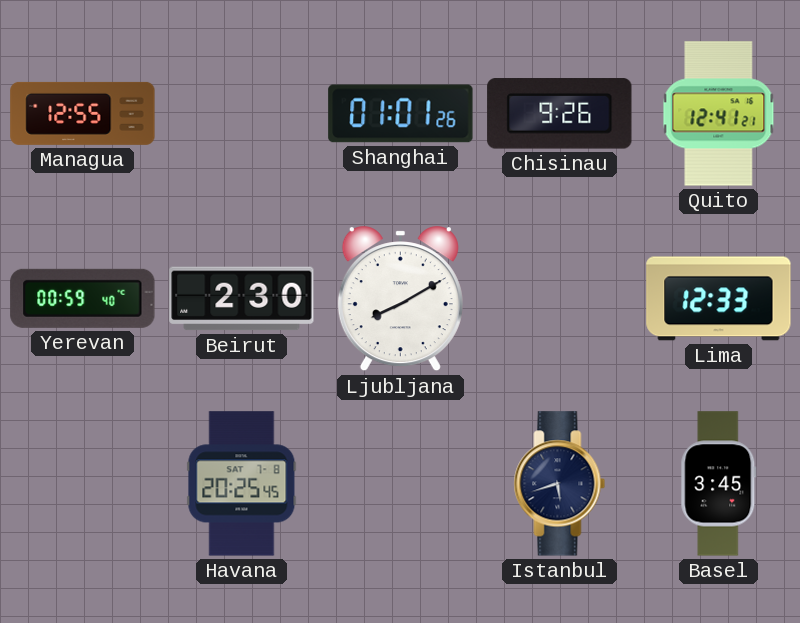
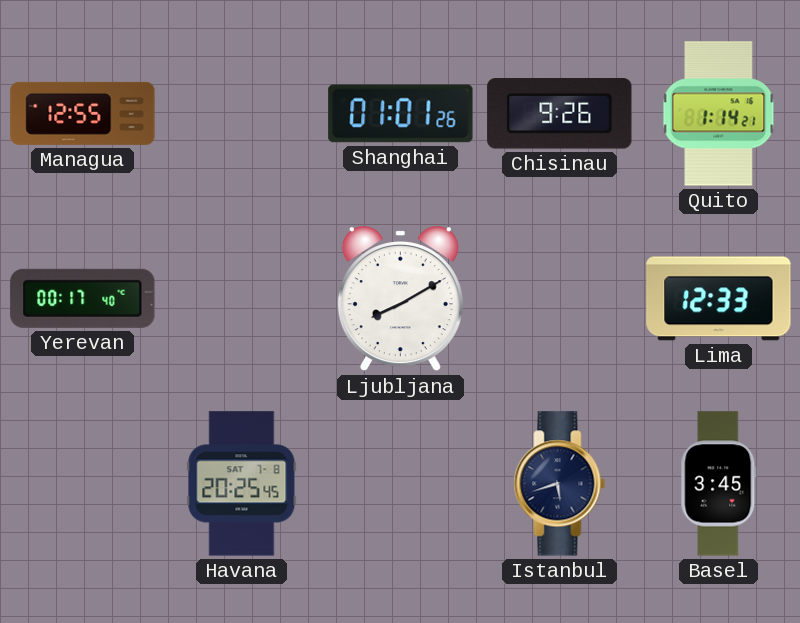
Quito: 12:41 -> 1:14 (719, 114)
Yerevan: 00:59 -> 00:17 (83, 298)
Beirut: 2:30 -> none (242, 299)
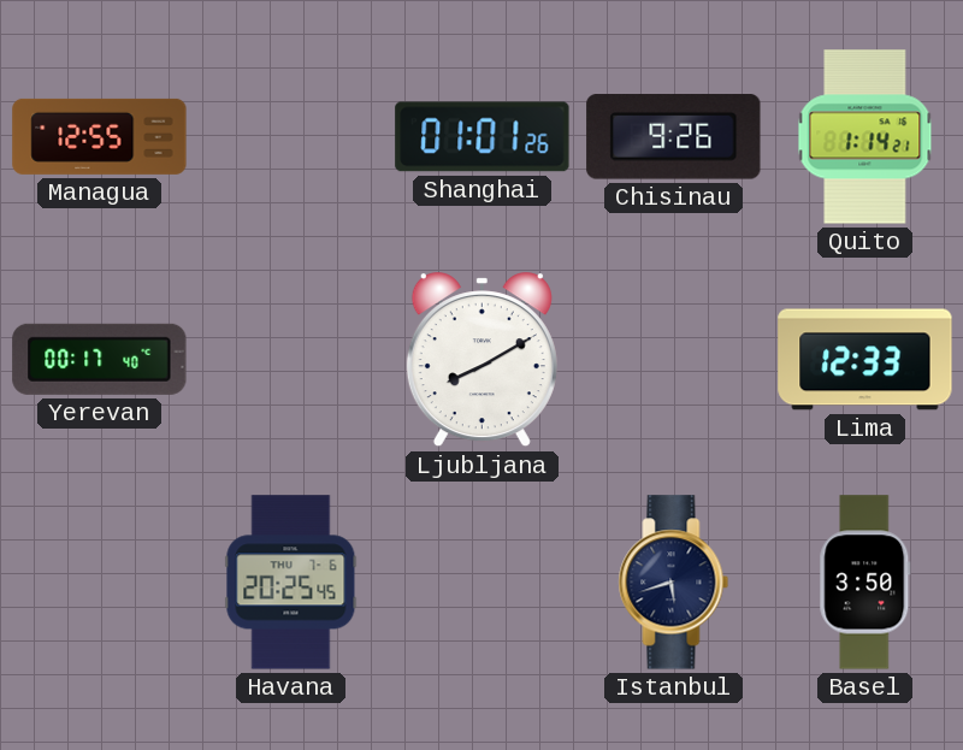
Havana date: SAT 7-8 -> THU 7-6 (291, 583)
Basel: 3:45 -> 3:50 (865, 583)
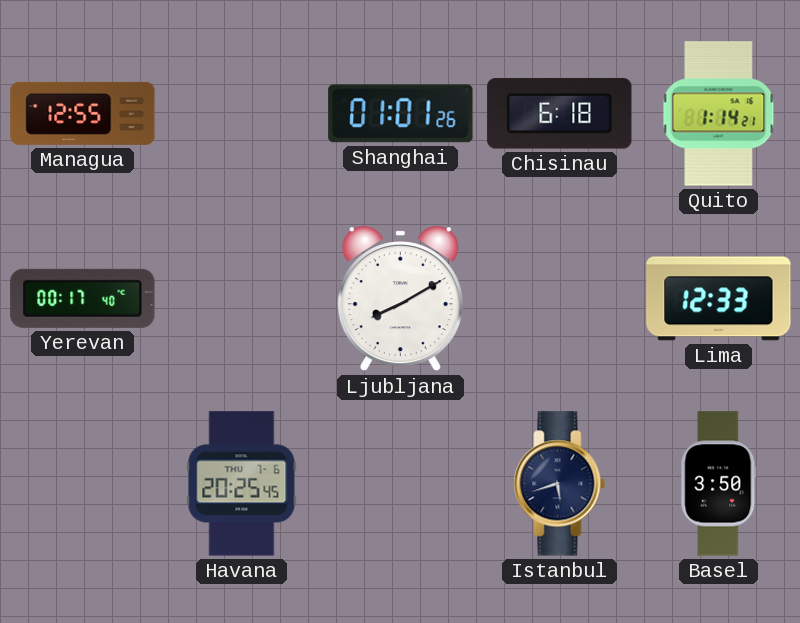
Chisinau: 9:26 -> 6:18 (560, 114)
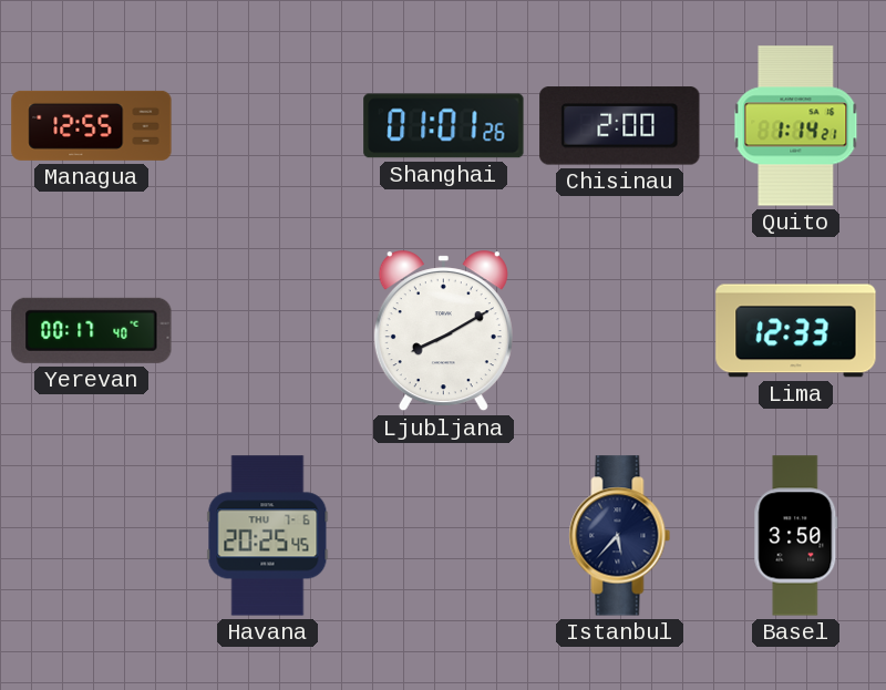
Chisinau: 6:18 -> 2:00 (620, 126)
Istanbul: 5:42 -> 5:37 (620, 536)
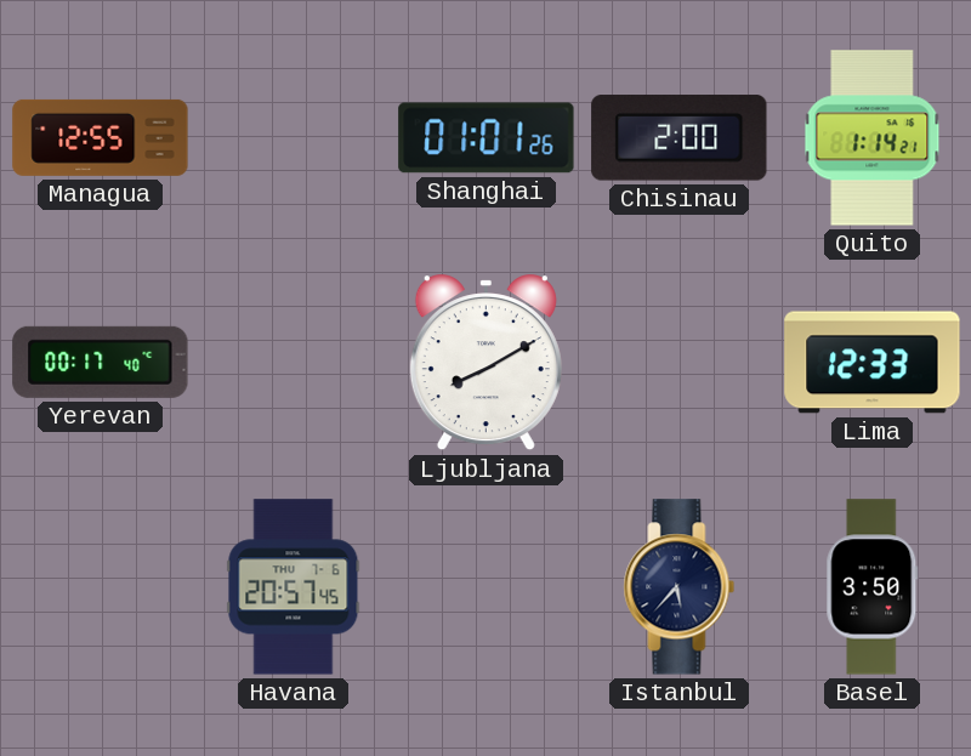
Havana: 20:25 -> 20:57 (294, 587)
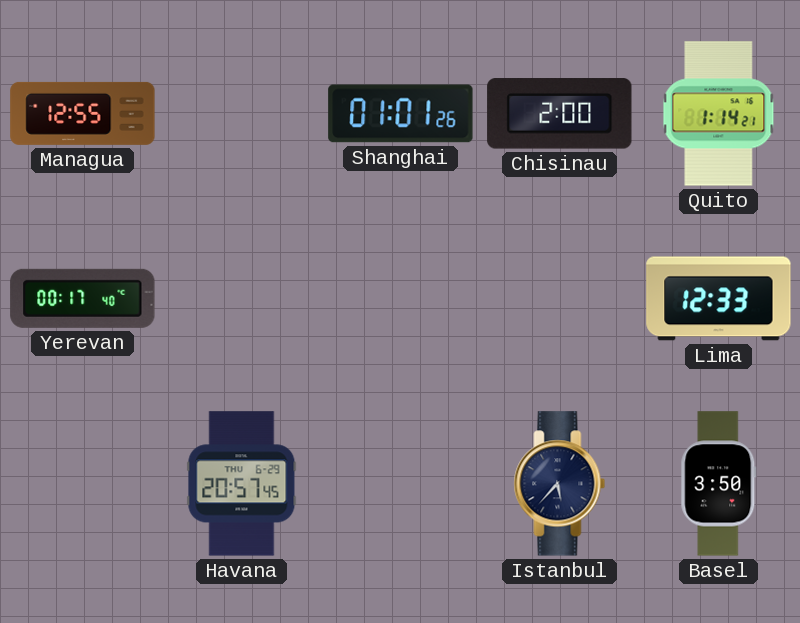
Ljubljana: 8:10 -> none (486, 363)
Havana date: THU 7-6 -> THU 6-29 (242, 484)
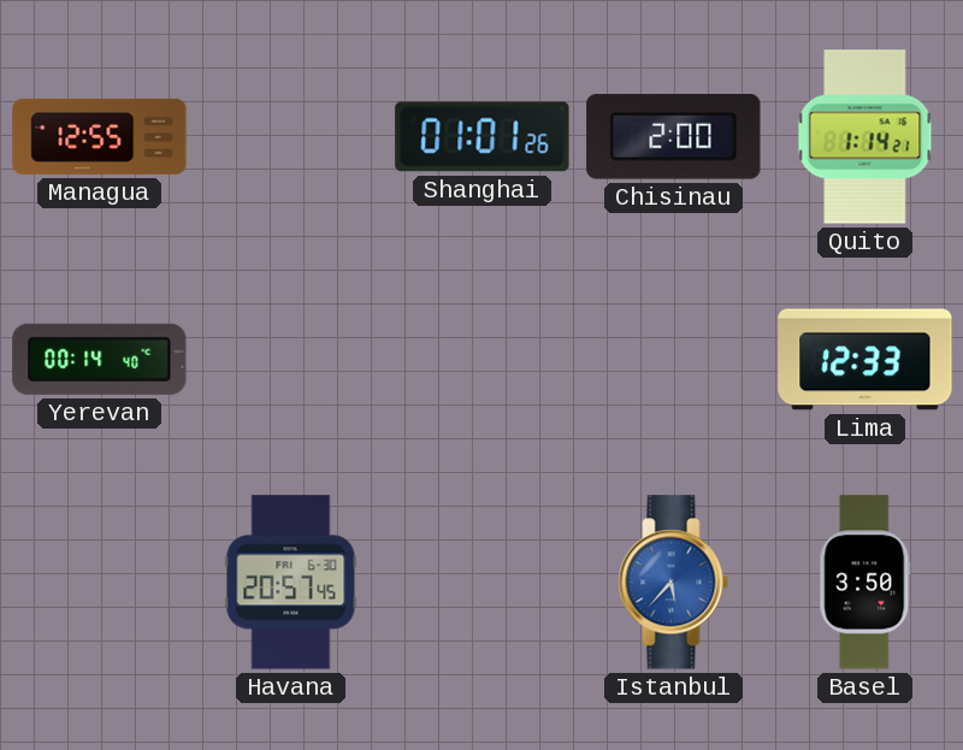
Yerevan: 00:17 -> 00:14 (100, 359)
Havana date: THU 6-29 -> FRI 6-30 (291, 583)
Istanbul dial: navy -> blue (674, 583)
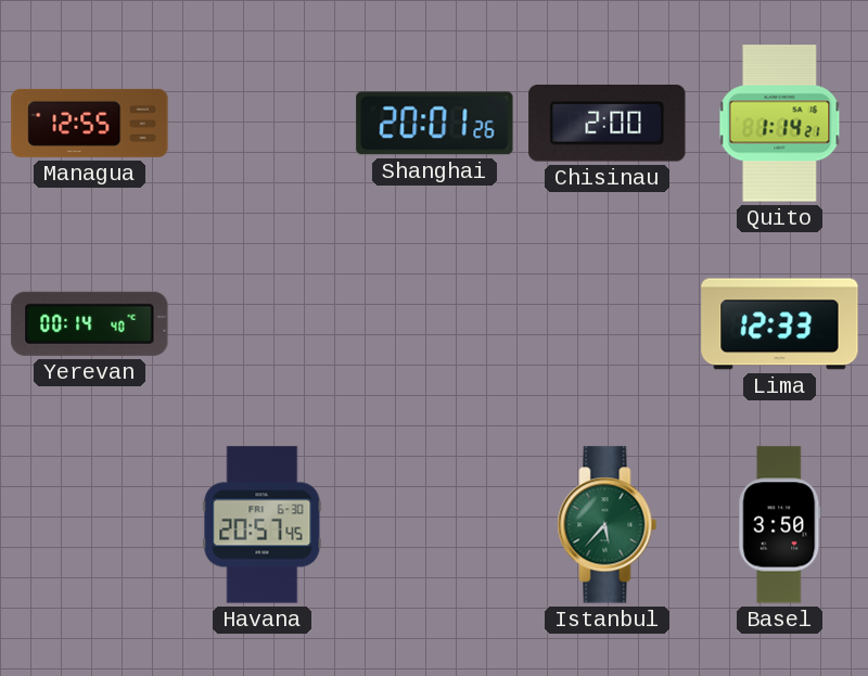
Shanghai: 01:01 -> 20:01 (435, 124)
Istanbul dial: blue -> green (608, 525)
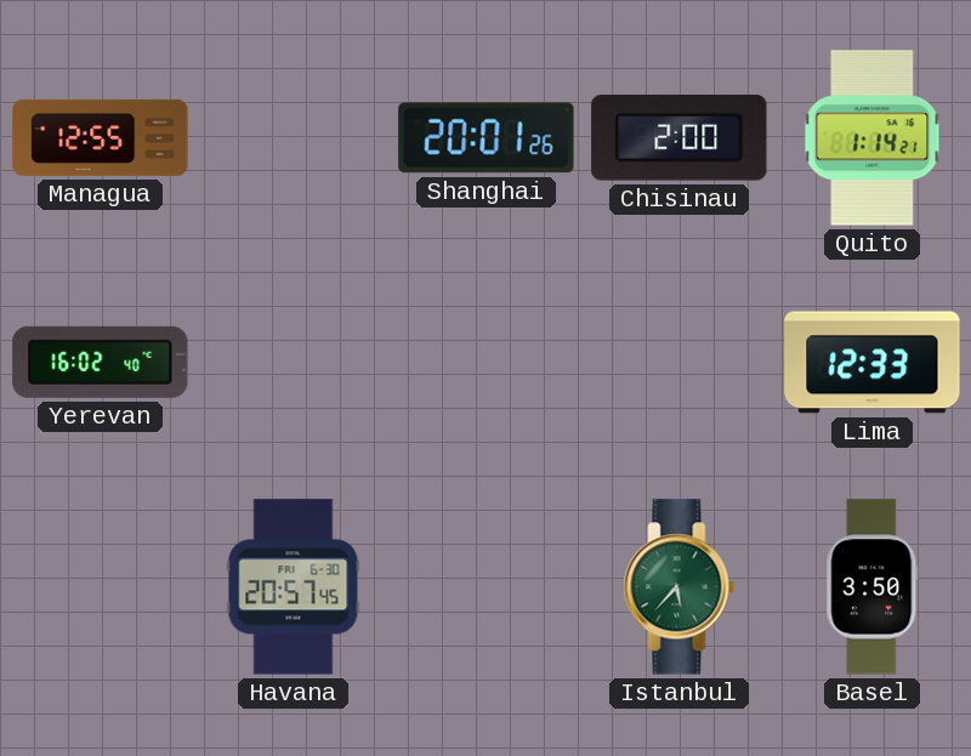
Yerevan: 00:14 -> 16:02 (101, 362)
